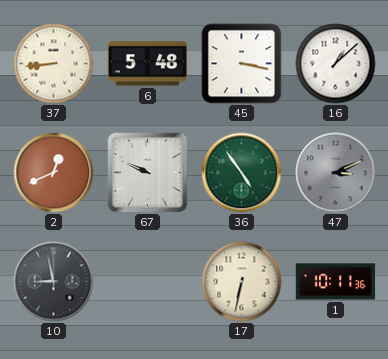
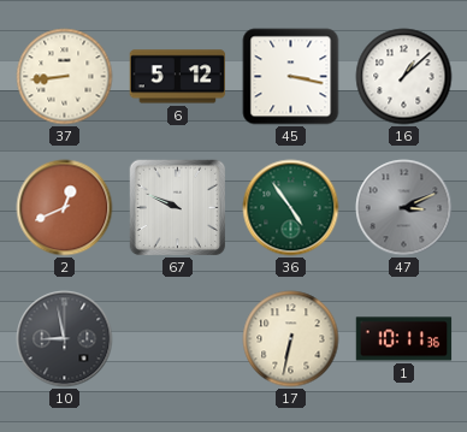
6: 5:48 -> 5:12 (178, 77)
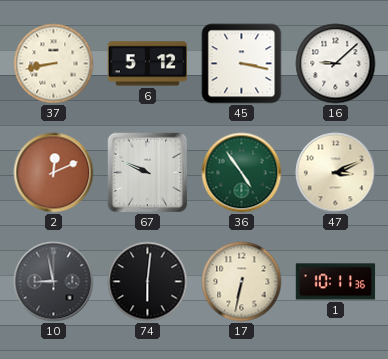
37: 8:44 -> 8:43 (54, 64)
16: 1:08 -> 9:08 (336, 64)
2: 12:41 -> 12:11 (54, 173)
47 dial: grey -> cream (336, 173)
74: none -> 6:01 (148, 282)
